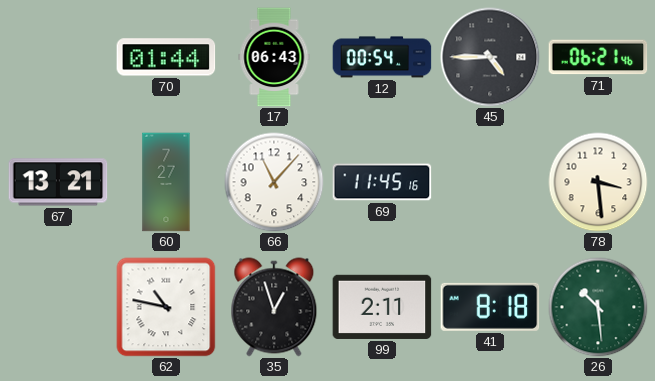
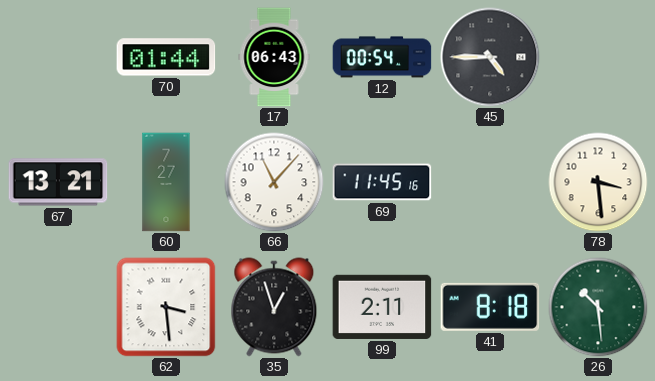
71: 06:21 -> none (598, 57)
62: 10:47 -> 3:29 (166, 307)
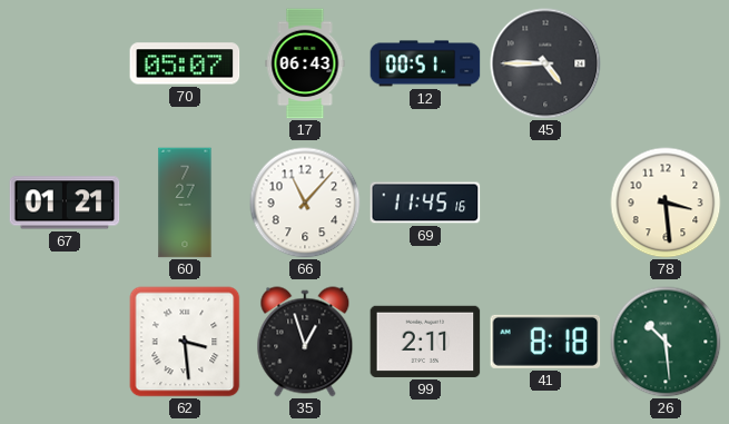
70: 01:44 -> 05:07 (185, 63)
12: 00:54 -> 00:51 (425, 63)
67: 13:21 -> 01:21 (65, 203)
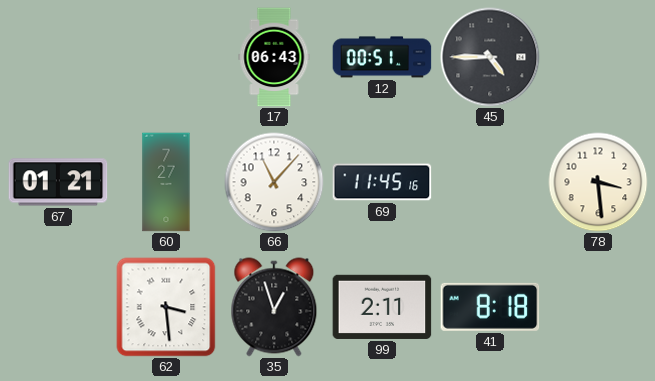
70: 05:07 -> none (185, 63)
26: 10:29 -> none (666, 342)
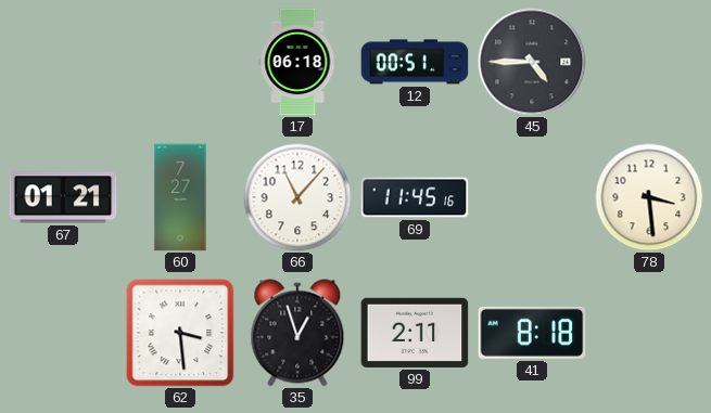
17: 06:43 -> 06:18 (297, 62)
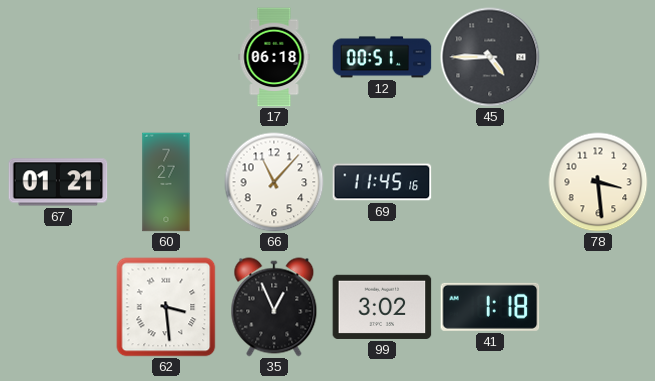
35: 12:57 -> 12:56 (274, 307)
99: 2:11 -> 3:02 (382, 307)
41: 8:18 -> 1:18 (490, 307)
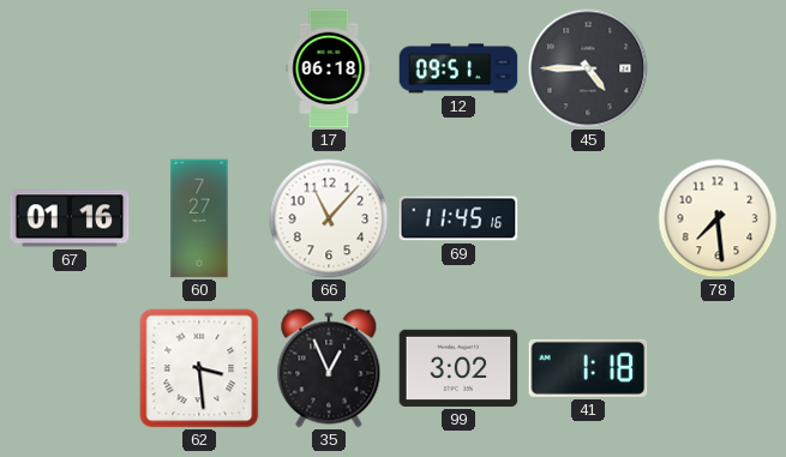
12: 00:51 -> 09:51 (458, 68)
67: 01:21 -> 01:16 (70, 218)
78: 3:29 -> 7:29 (718, 218)
